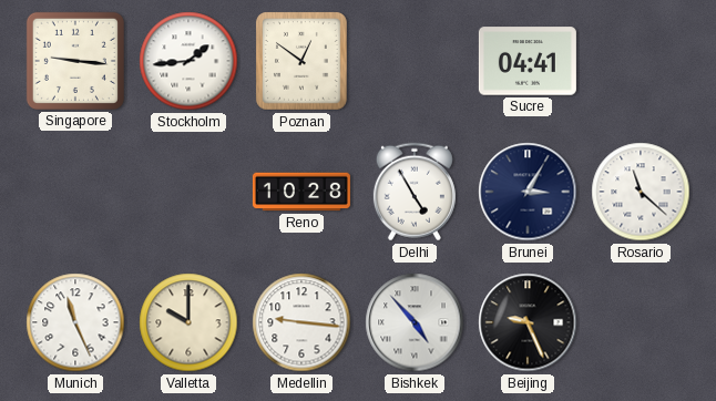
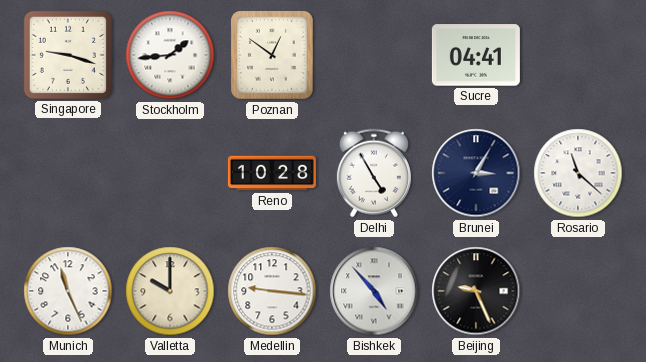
Singapore: 9:16 -> 9:18 (68, 55)
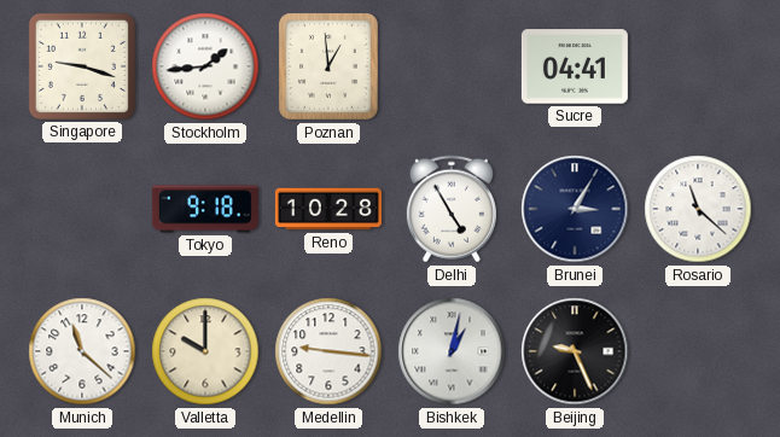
Poznan: 12:51 -> 12:59 (328, 68)
Tokyo: none -> 9:18 (205, 209)
Munich: 11:26 -> 11:22 (82, 351)
Bishkek: 4:53 -> 1:02 (452, 351)
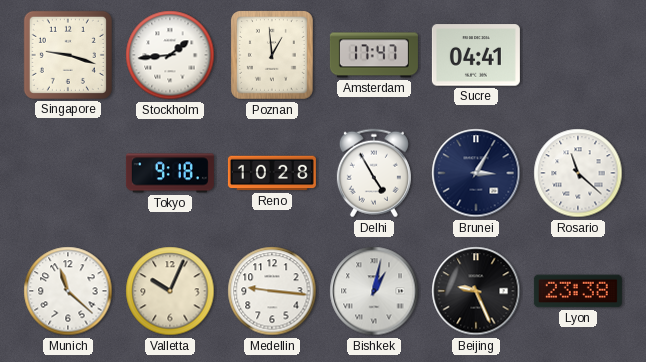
Amsterdam: none -> 17:47 (374, 55)
Valletta: 10:00 -> 10:04 (170, 291)
Lyon: none -> 23:38 (578, 291)
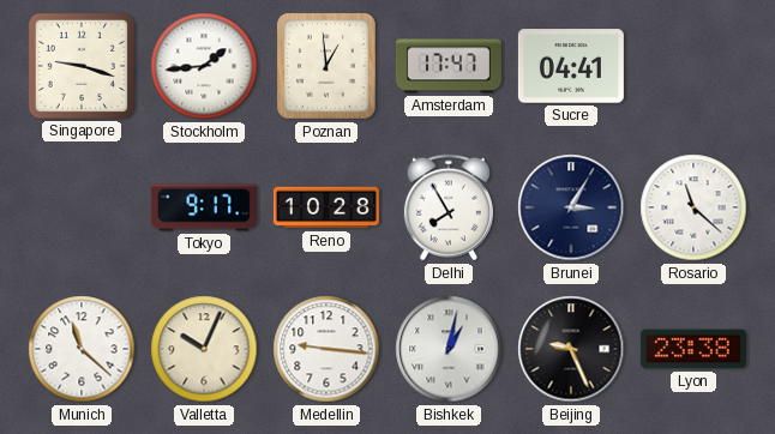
Tokyo: 9:18 -> 9:17 (204, 207)
Delhi: 4:55 -> 7:55 (449, 207)
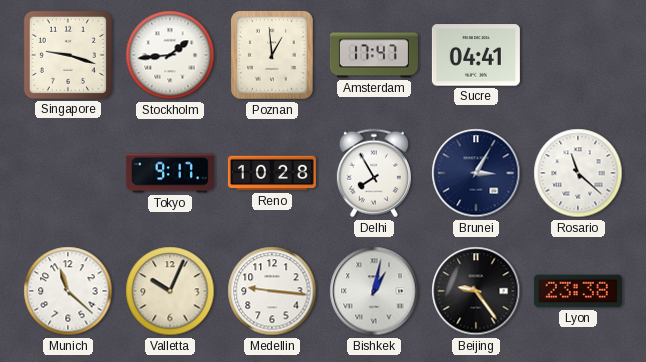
Beijing: 9:26 -> 9:24 (476, 291)
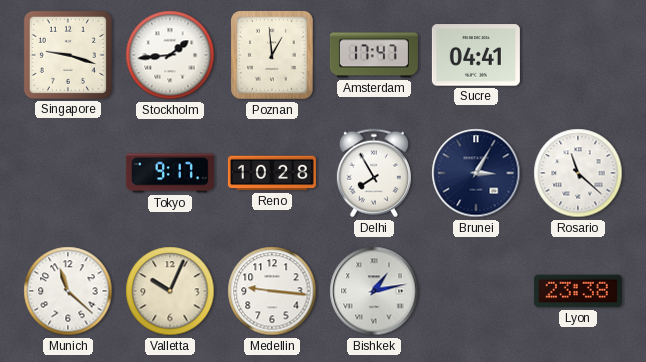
Bishkek: 1:02 -> 1:13 (374, 291)
Beijing: 9:24 -> none (476, 291)
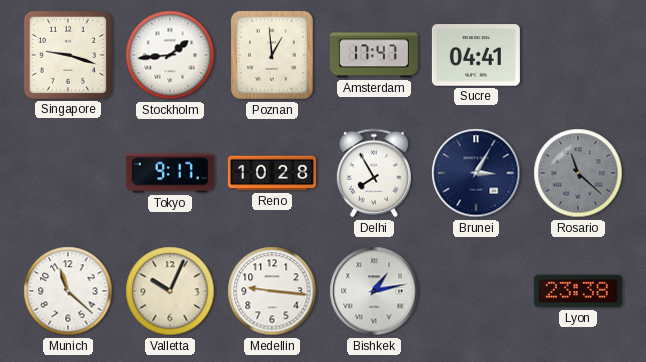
Rosario dial: white -> grey (578, 173)
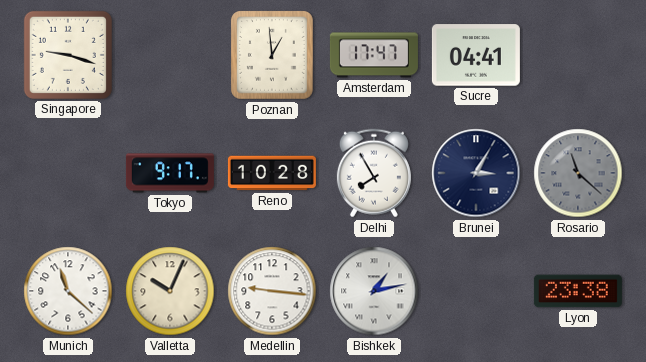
Stockholm: 1:44 -> none (170, 55)
